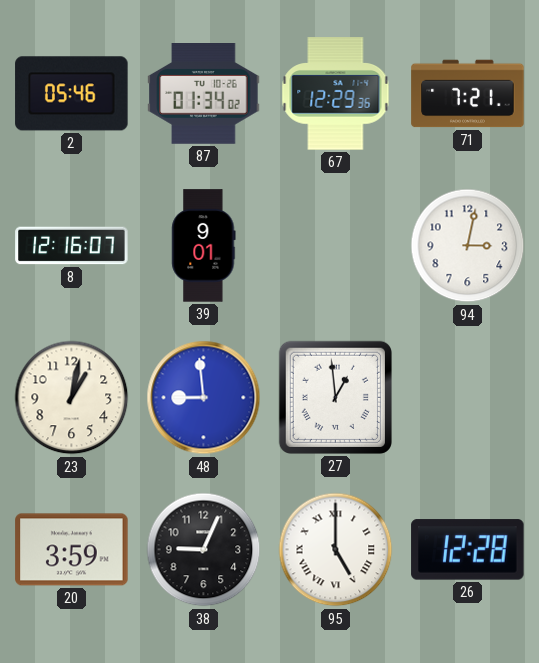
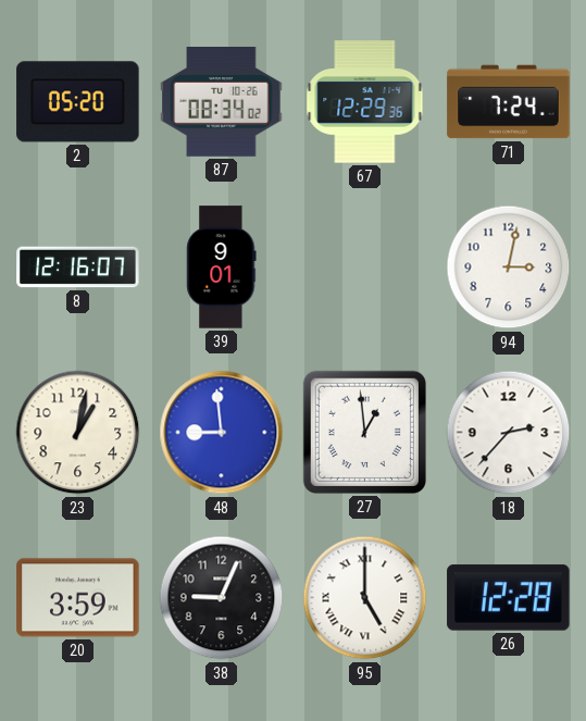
2: 05:46 -> 05:20 (78, 102)
87: 01:34 -> 08:34 (222, 102)
71: 7:21 -> 7:24 (509, 102)
18: none -> 2:37 (509, 433)
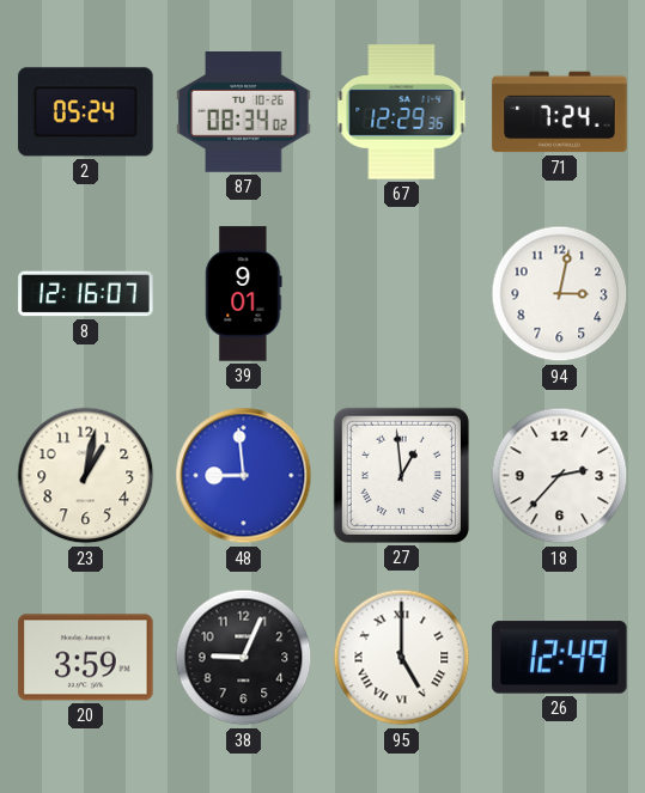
2: 05:20 -> 05:24 (86, 112)
26: 12:28 -> 12:49 (560, 658)
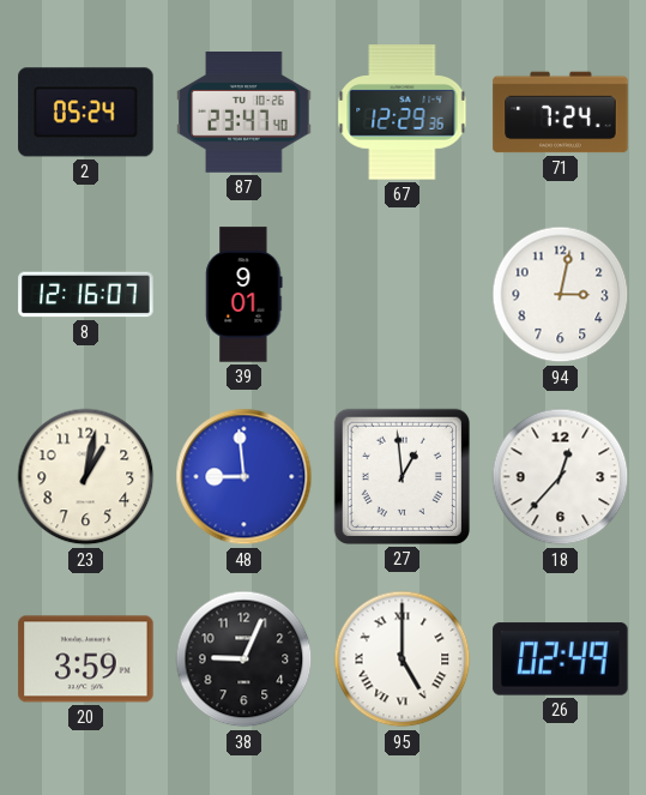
87: 08:34 -> 23:47 (244, 113)
18: 2:37 -> 12:37 (561, 477)
26: 12:49 -> 02:49 (561, 660)
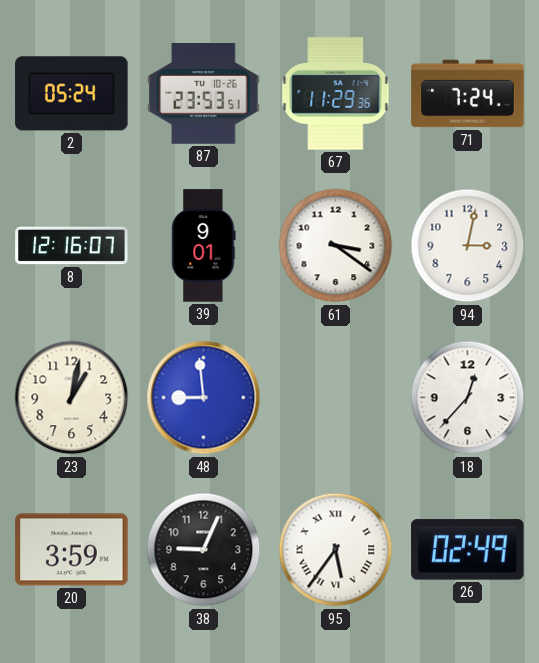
87: 23:47 -> 23:53 (204, 94)
67: 12:29 -> 11:29 (336, 94)
61: none -> 3:21 (336, 246)
27: 12:59 -> none (402, 476)
95: 5:00 -> 5:36 (336, 550)
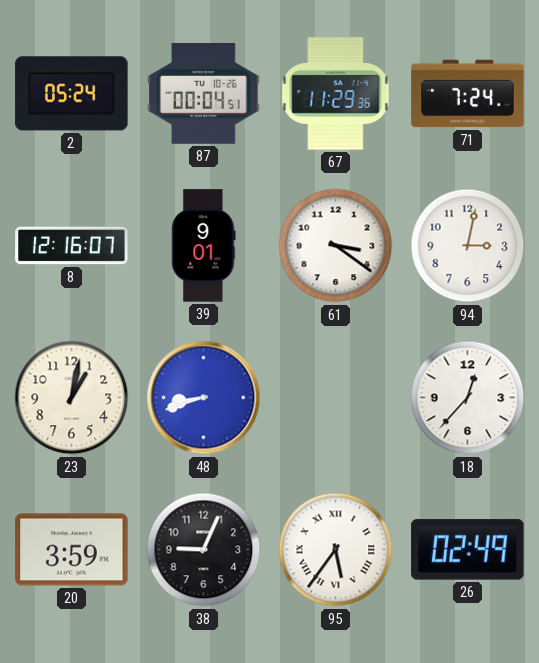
87: 23:53 -> 00:04 (204, 94)
48: 8:59 -> 8:42 (204, 398)
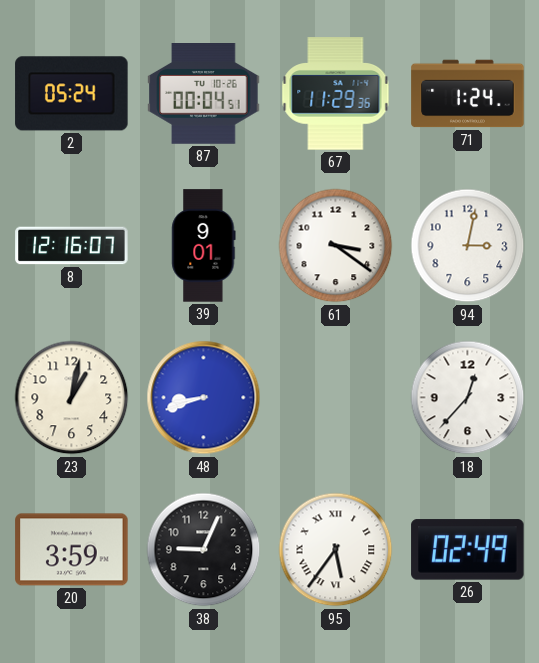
71: 7:24 -> 1:24 (468, 94)
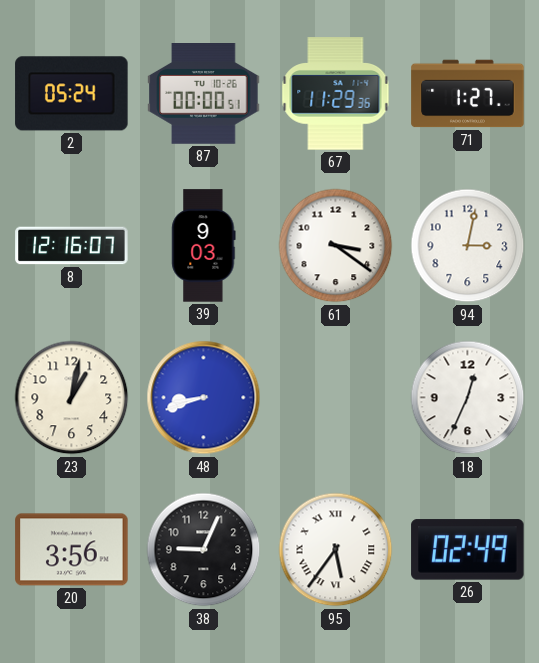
87: 00:04 -> 00:00 (204, 94)
71: 1:24 -> 1:27 (468, 94)
39: 9:01 -> 9:03 (204, 246)
18: 12:37 -> 12:34 (468, 398)
20: 3:59 -> 3:56 (72, 550)
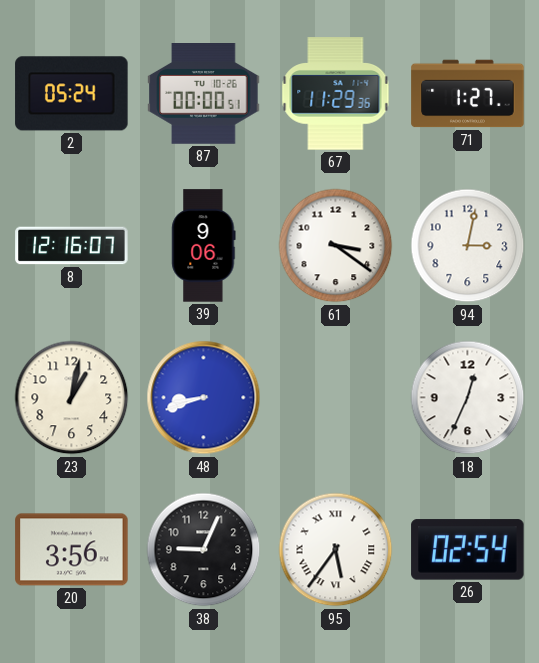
39: 9:03 -> 9:06 (204, 246)
26: 02:49 -> 02:54 (468, 550)
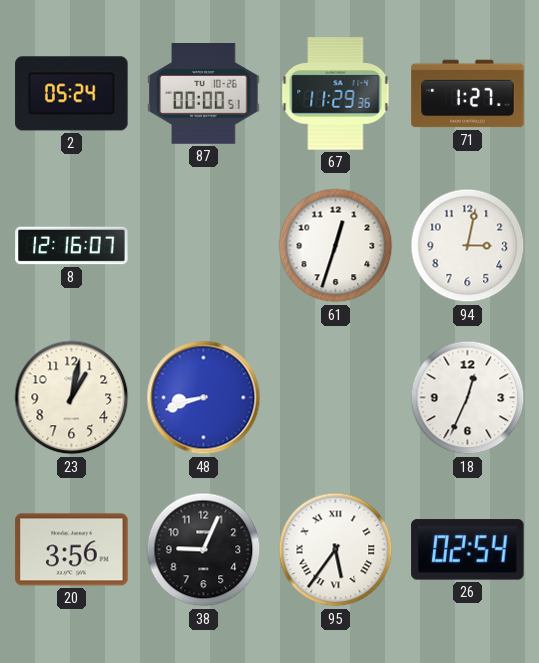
39: 9:06 -> none (204, 246)
61: 3:21 -> 12:33 (336, 246)
